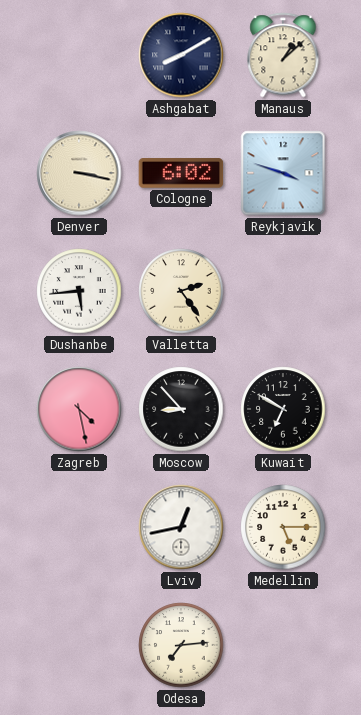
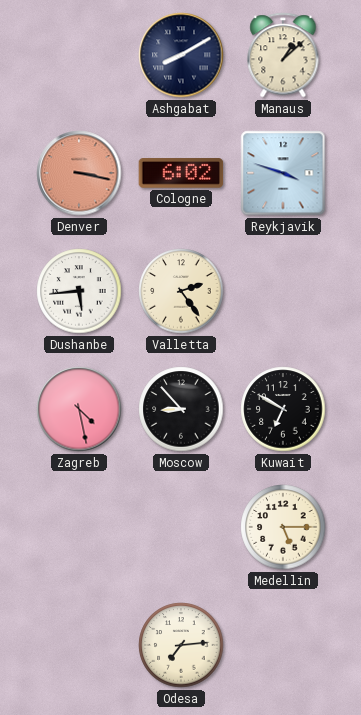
Denver dial: cream -> salmon (79, 173)
Lviv: 12:43 -> none (181, 527)
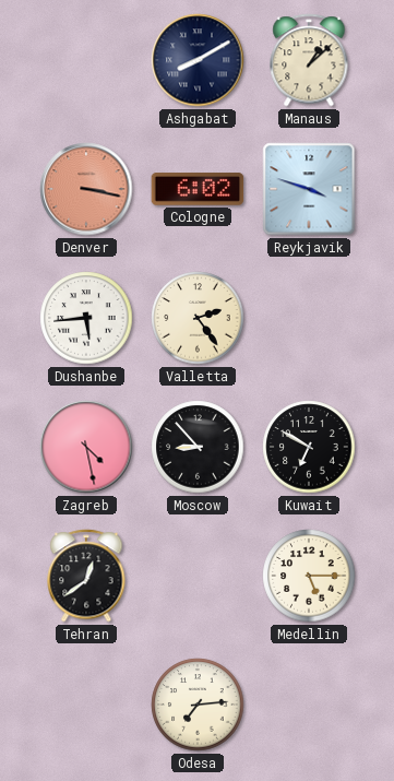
Tehran: none -> 12:39 (86, 576)
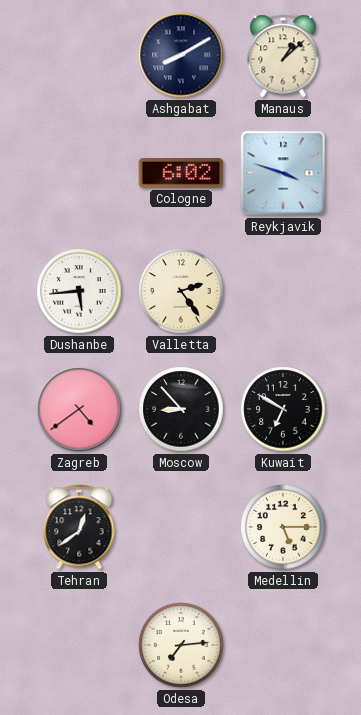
Denver: 3:17 -> none (86, 189)
Zagreb: 4:28 -> 4:39 (79, 409)
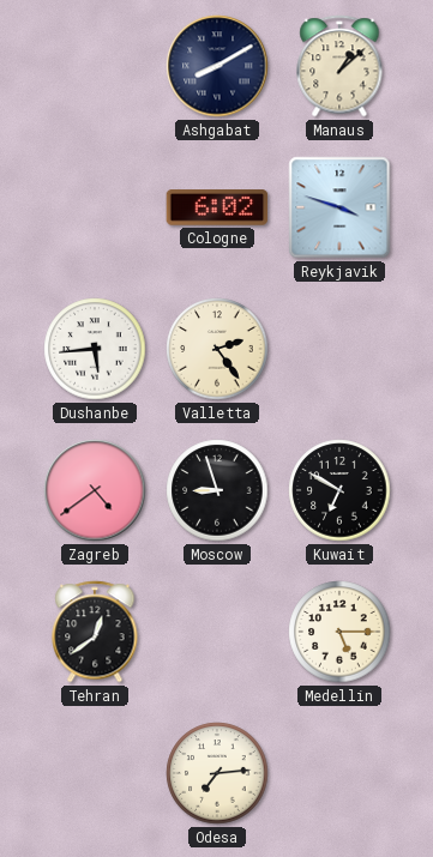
Moscow: 8:53 -> 8:57 (217, 490)
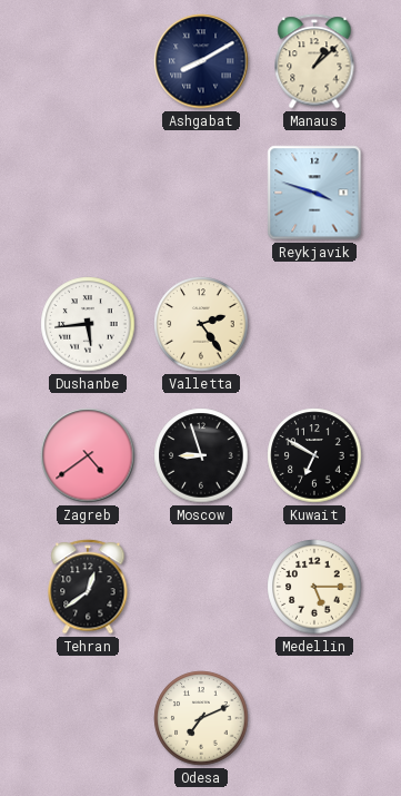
Cologne: 6:02 -> none (217, 207)
Odesa: 7:14 -> 7:11 (201, 718)
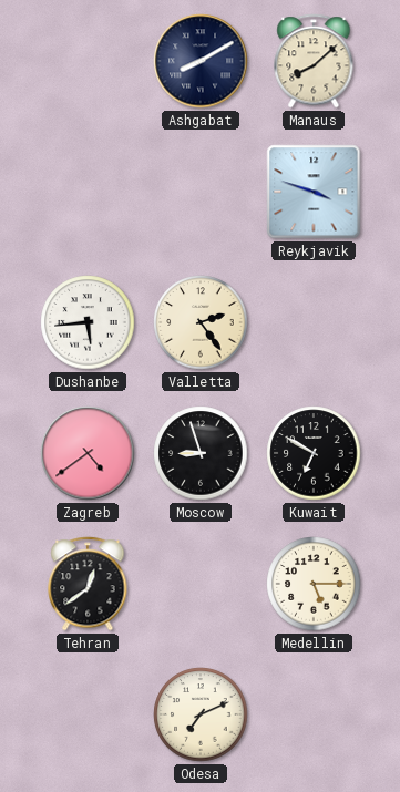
Manaus: 1:08 -> 8:08 (314, 61)
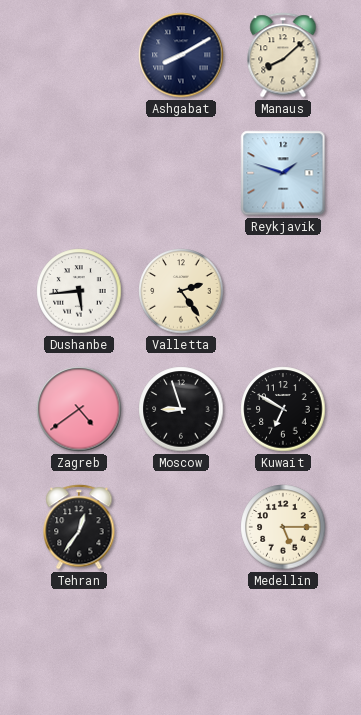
Reykjavik: 3:48 -> 1:48 (283, 173)
Tehran: 12:39 -> 12:36 (79, 527)
Odesa: 7:11 -> none (201, 714)
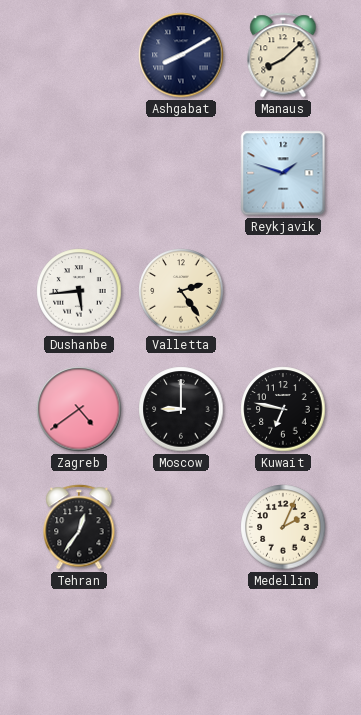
Moscow: 8:57 -> 9:00 (181, 409)
Kuwait: 6:50 -> 6:47 (283, 409)
Medellin: 5:15 -> 2:04 (283, 527)
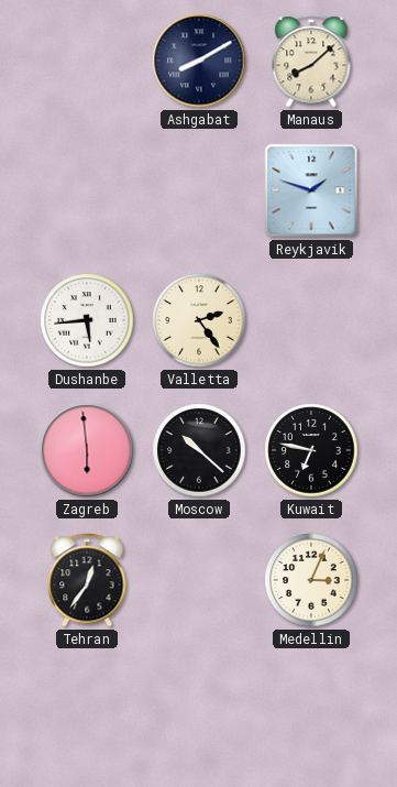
Zagreb: 4:39 -> 5:59 (87, 450)
Moscow: 9:00 -> 10:22 (199, 450)
Medellin: 2:04 -> 3:04 (311, 580)
